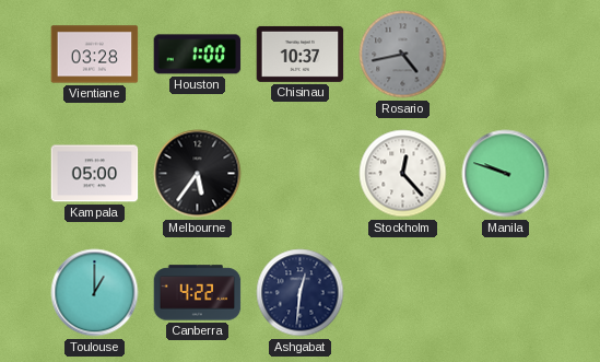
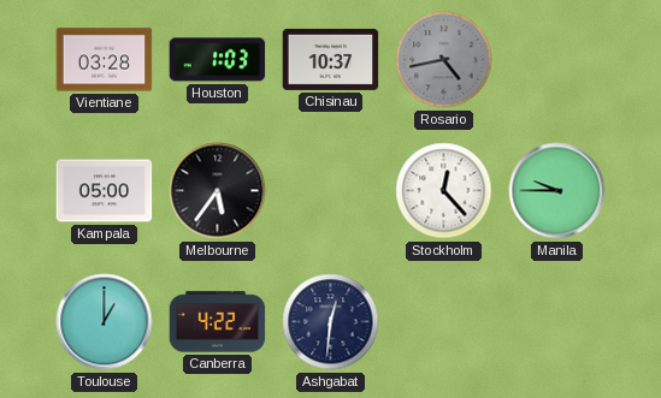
Houston: 1:00 -> 1:03 (218, 60)
Manila: 9:48 -> 9:45 (557, 191)
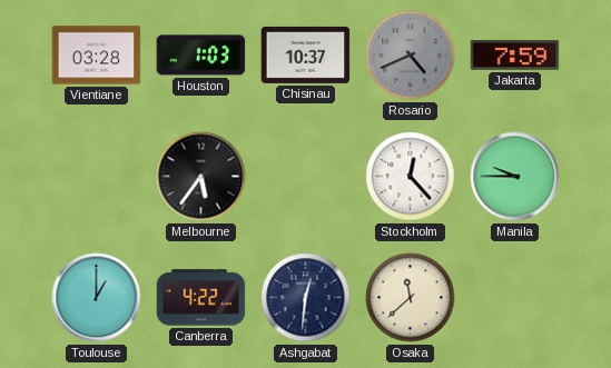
Rosario: 4:43 -> 4:41 (411, 56)
Jakarta: none -> 7:59 (515, 56)
Kampala: 05:00 -> none (105, 191)
Osaka: none -> 11:38 (411, 298)
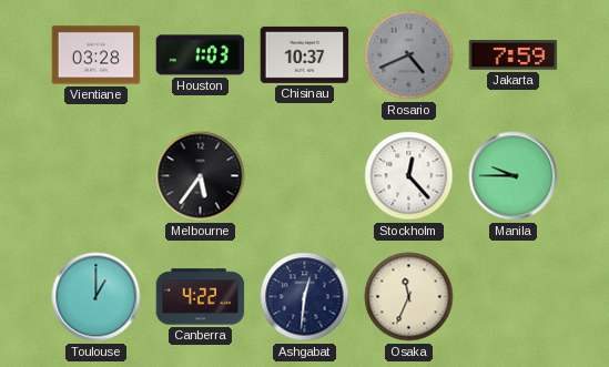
Osaka: 11:38 -> 11:34 (409, 297)
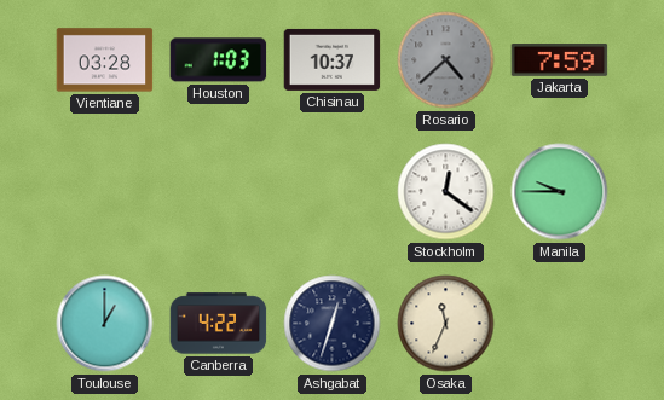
Rosario: 4:41 -> 4:38 (446, 60)
Melbourne: 5:36 -> none (201, 176)
Stockholm: 12:23 -> 12:21 (446, 192)
Ashgabat: 12:31 -> 12:33 (333, 324)
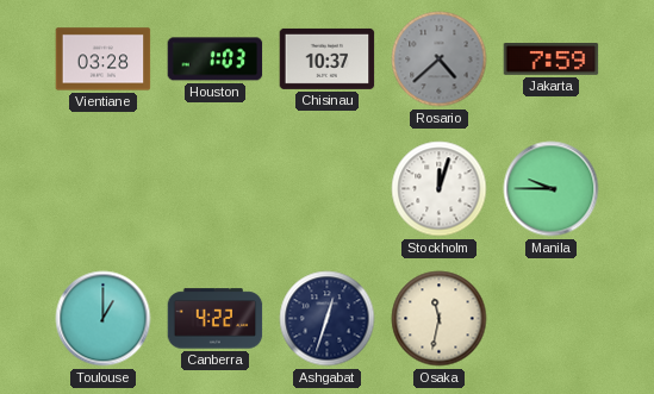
Stockholm: 12:21 -> 12:03 (440, 189)
Osaka: 11:34 -> 11:32 (440, 319)
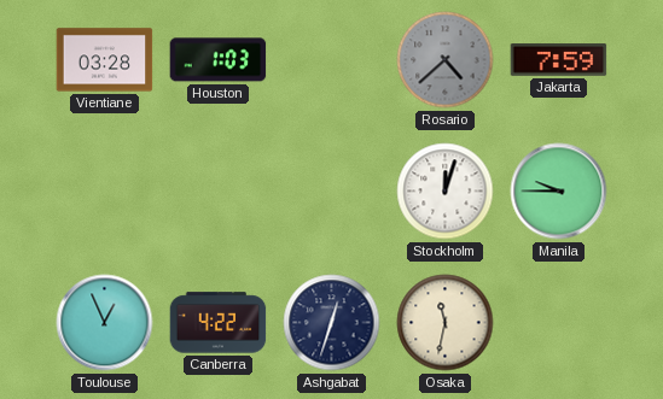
Chisinau: 10:37 -> none (328, 58)
Toulouse: 1:00 -> 12:56 (105, 323)
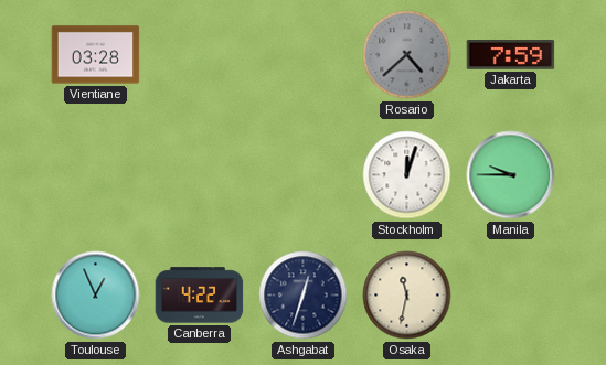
Houston: 1:03 -> none (219, 60)
